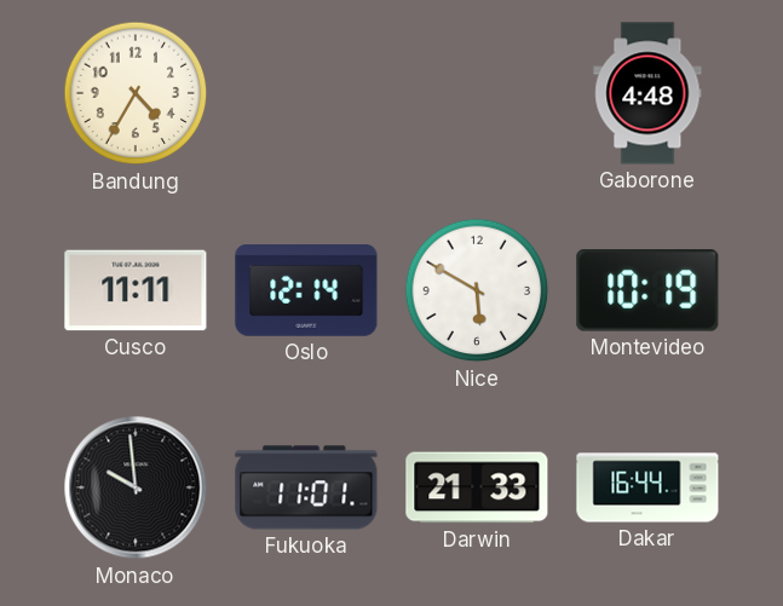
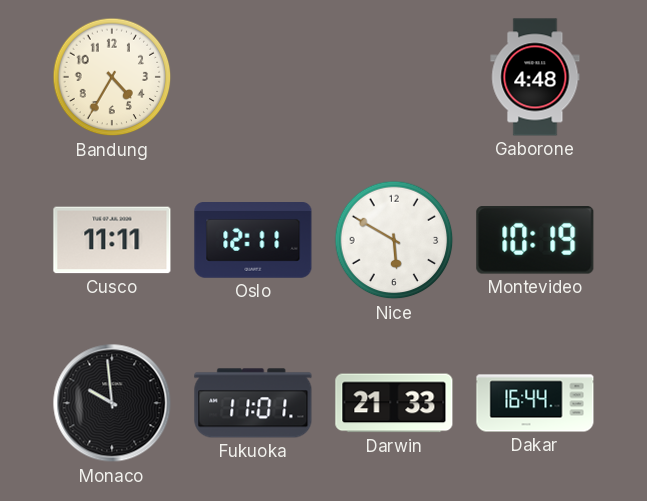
Oslo: 12:14 -> 12:11 (253, 241)
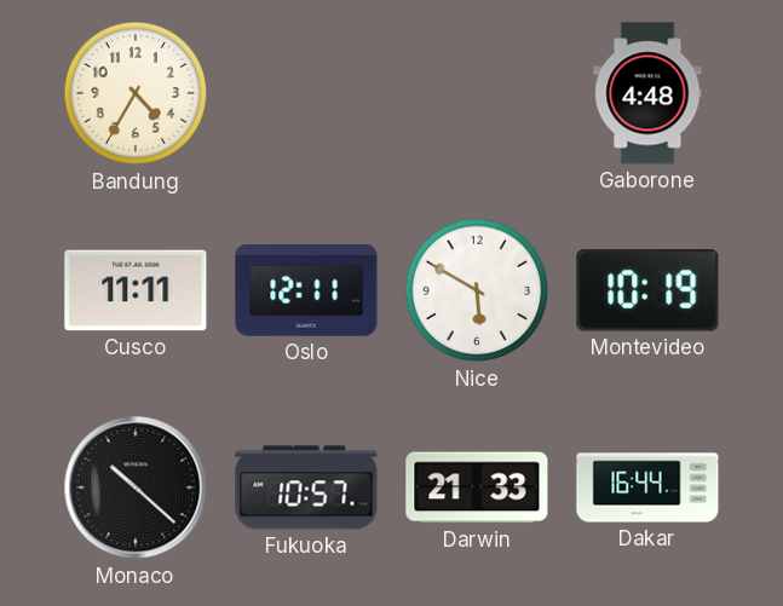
Monaco: 9:59 -> 10:22 (136, 487)
Fukuoka: 11:01 -> 10:57 (306, 487)
